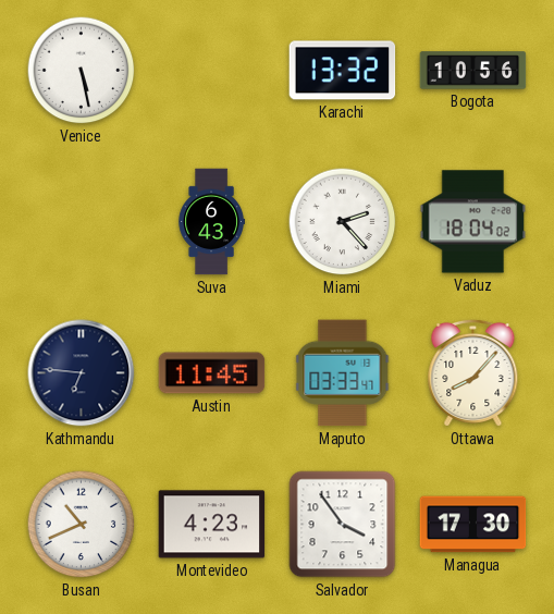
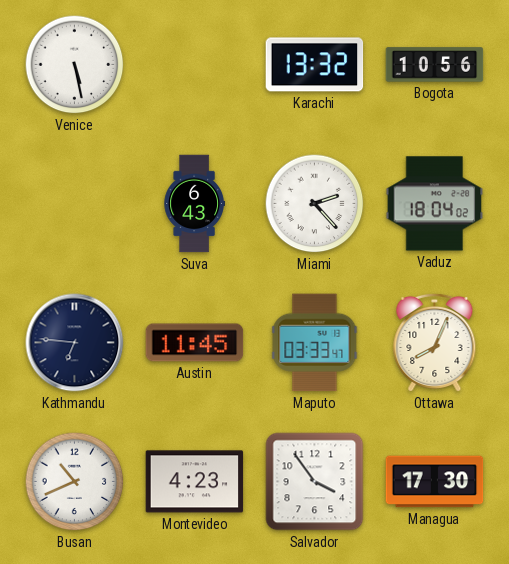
Ottawa: 8:07 -> 8:04 (435, 342)
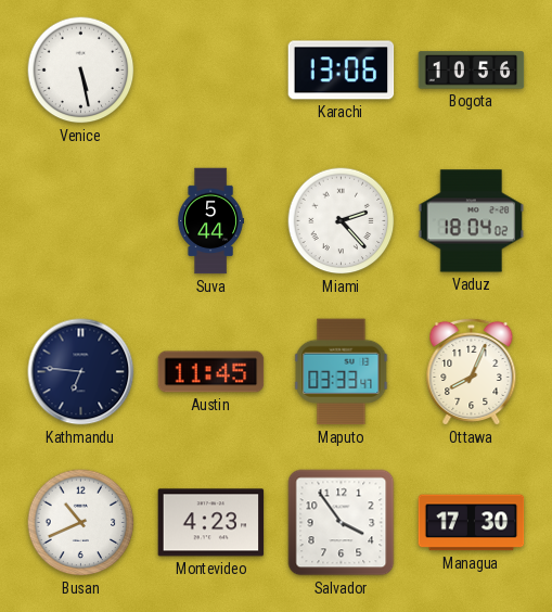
Karachi: 13:32 -> 13:06 (342, 71)
Suva: 6:43 -> 5:44 (210, 221)
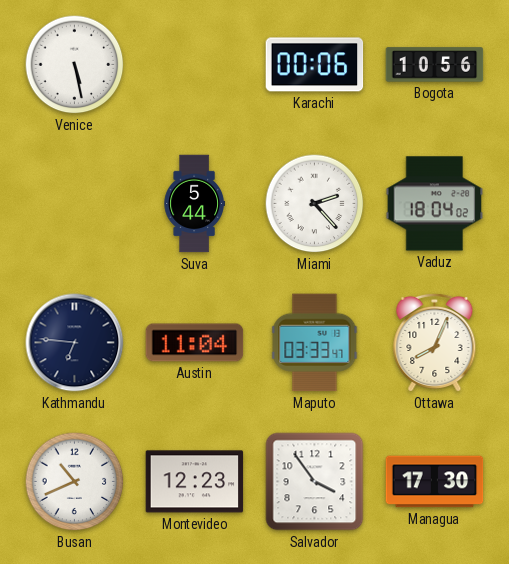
Karachi: 13:06 -> 00:06 (315, 65)
Austin: 11:45 -> 11:04 (195, 343)
Montevideo: 4:23 -> 12:23 (195, 482)
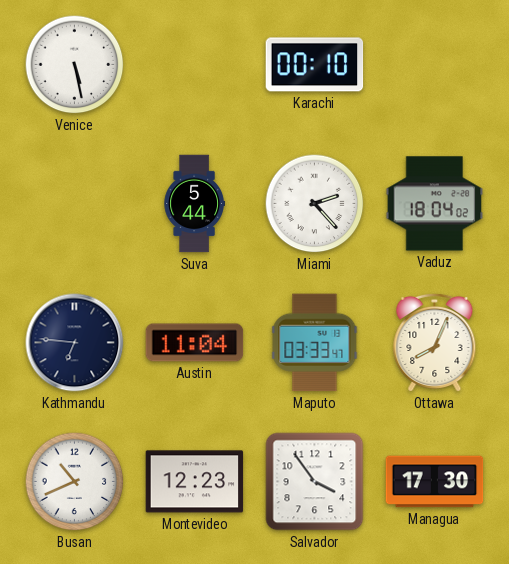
Karachi: 00:06 -> 00:10 (315, 65)
Bogota: 10:56 -> none (435, 65)
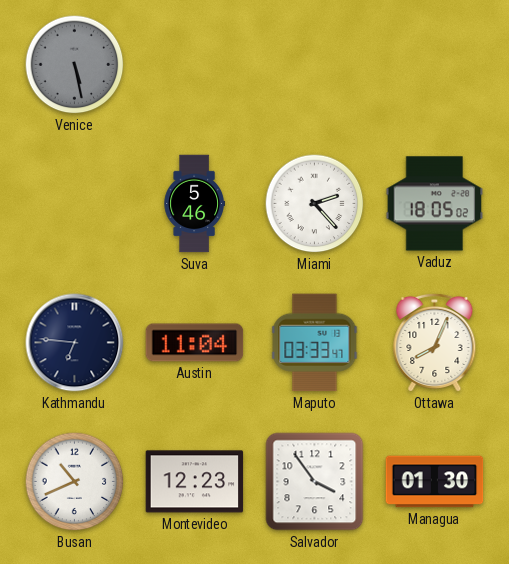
Venice dial: white -> grey (75, 65)
Karachi: 00:10 -> none (315, 65)
Suva: 5:44 -> 5:46 (194, 204)
Vaduz: 18:04 -> 18:05 (435, 204)
Managua: 17:30 -> 01:30 (435, 482)
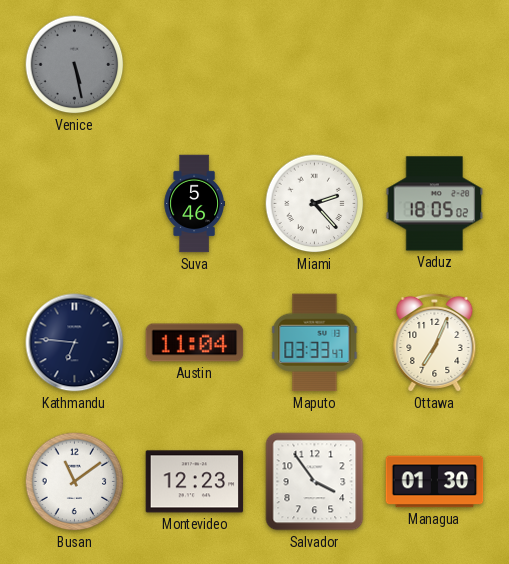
Ottawa: 8:04 -> 7:04 (435, 342)
Busan: 10:41 -> 11:09 (75, 482)
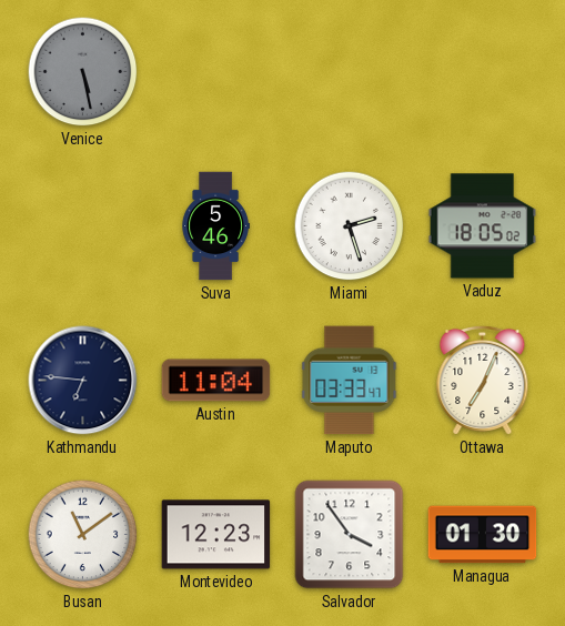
Miami: 2:23 -> 2:27 (350, 226)
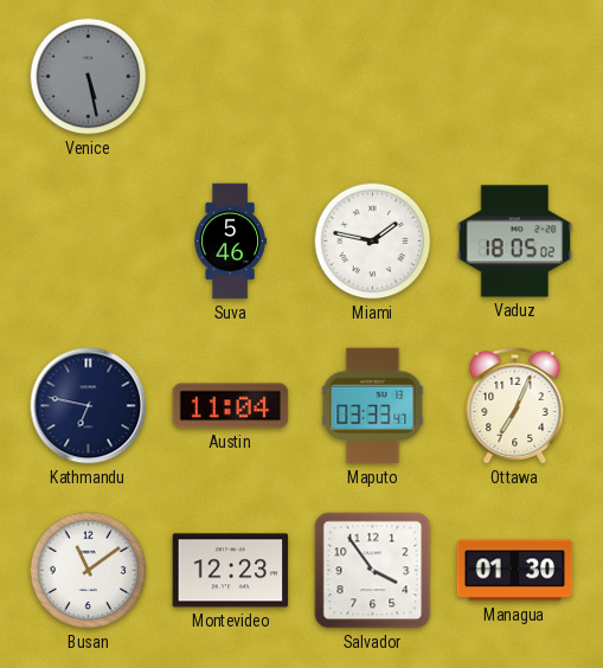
Miami: 2:27 -> 1:47 (373, 242)
Kathmandu: 6:46 -> 6:47 (89, 406)
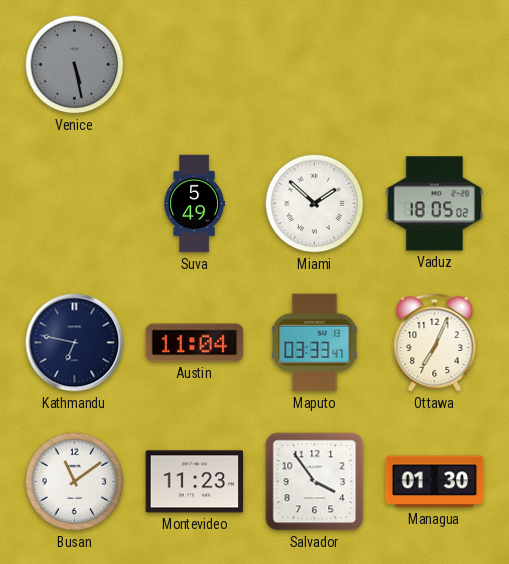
Suva: 5:46 -> 5:49 (194, 204)
Miami: 1:47 -> 1:52 (315, 204)
Montevideo: 12:23 -> 11:23 (195, 482)
